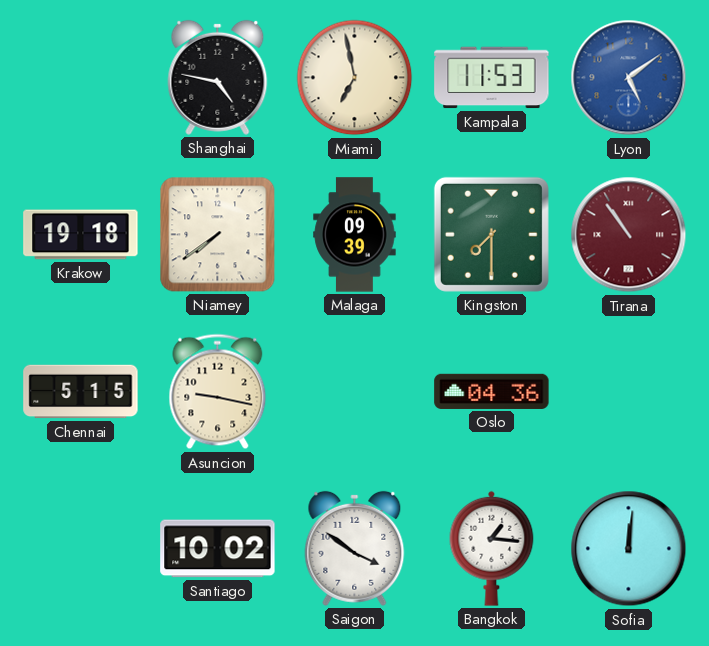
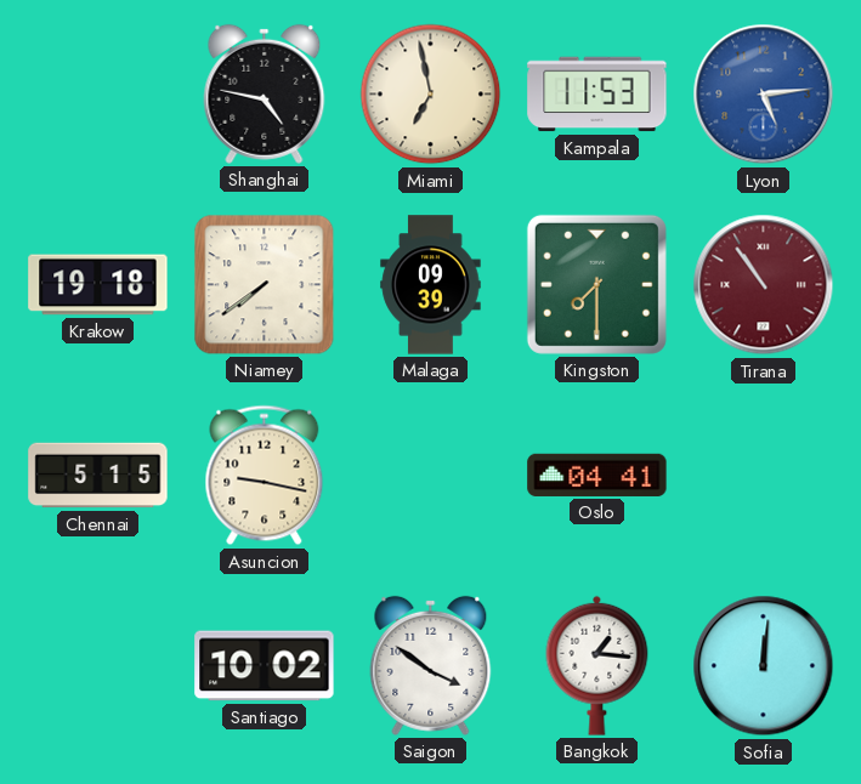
Lyon: 5:09 -> 5:14 (764, 95)
Oslo: 04:36 -> 04:41 (597, 475)
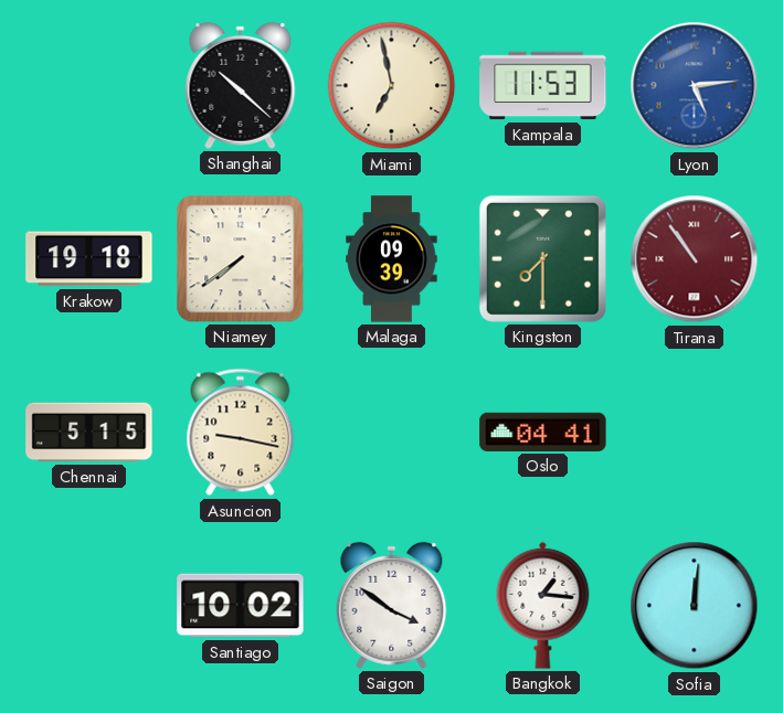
Shanghai: 4:47 -> 10:22 (241, 85)
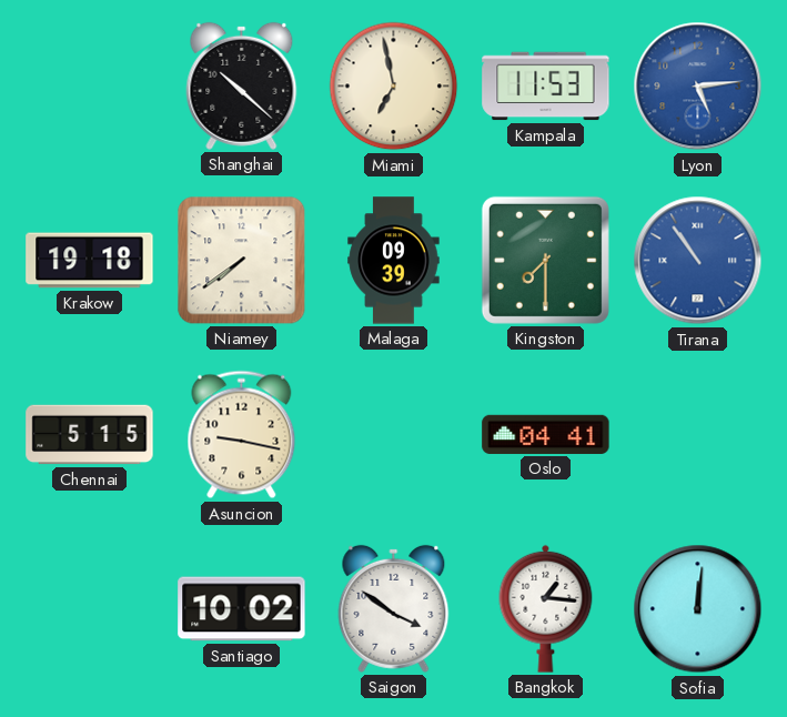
Tirana dial: burgundy -> blue (698, 261)
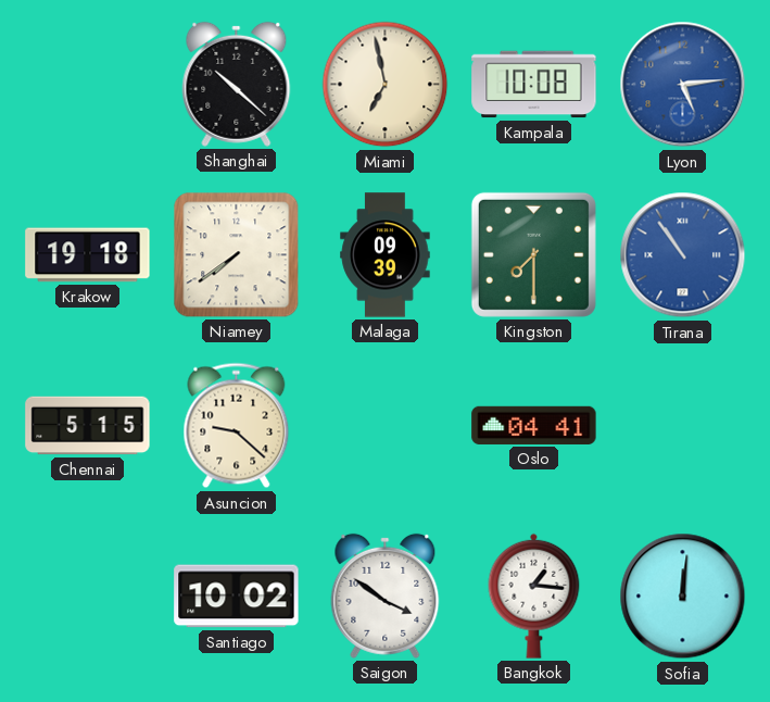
Kampala: 11:53 -> 10:08 (534, 85)
Asuncion: 9:17 -> 9:22 (237, 426)
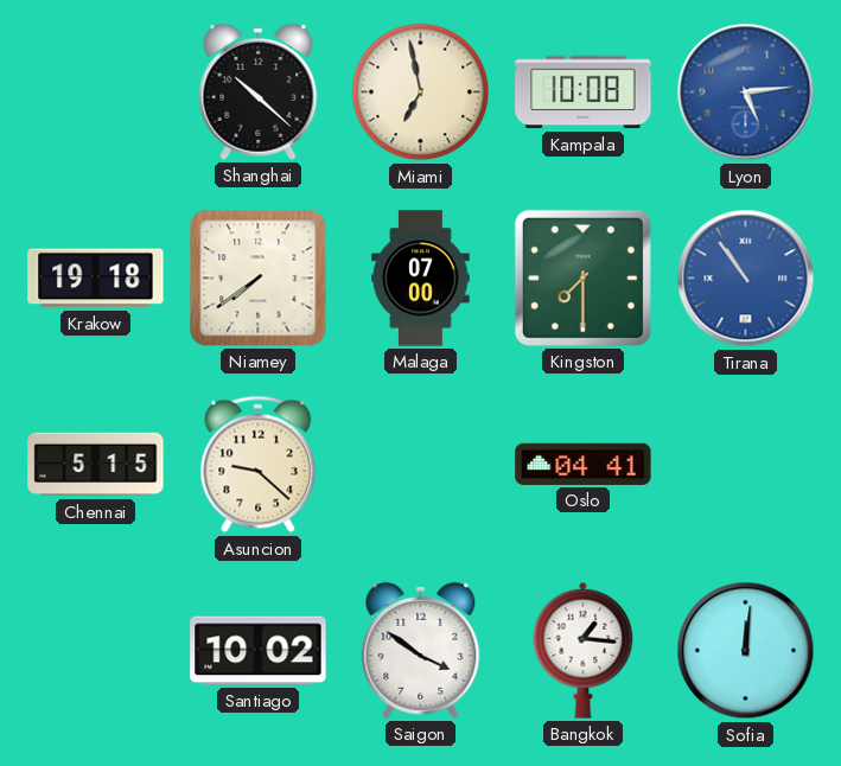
Malaga: 09:39 -> 07:00 (421, 279)
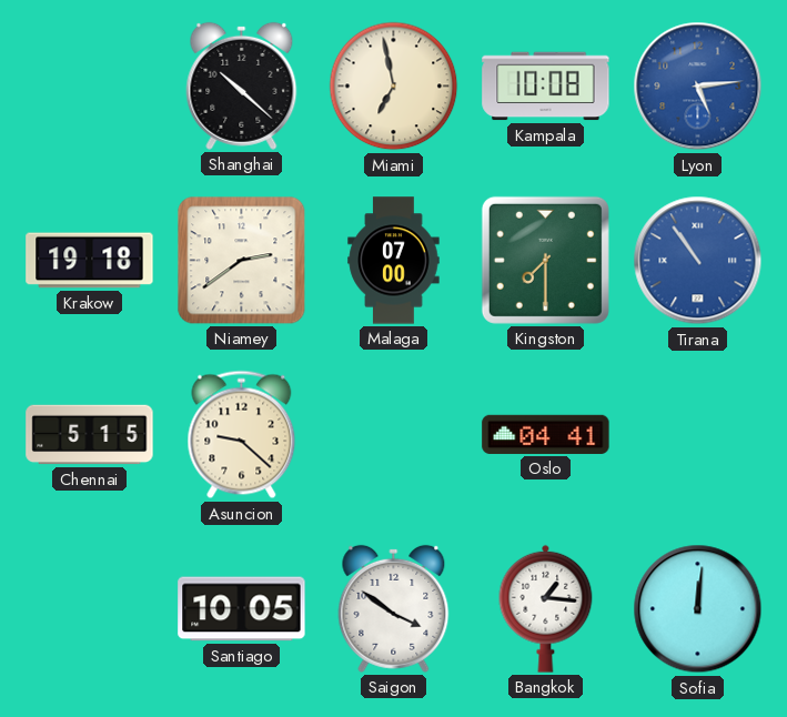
Niamey: 7:39 -> 2:39 (242, 261)
Santiago: 10:02 -> 10:05 (242, 609)
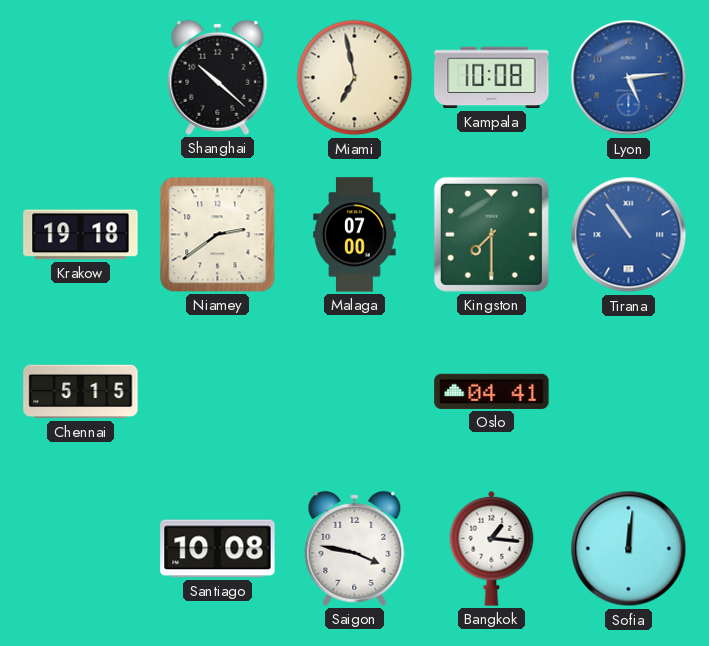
Asuncion: 9:22 -> none (242, 435)
Santiago: 10:05 -> 10:08 (218, 549)
Saigon: 3:51 -> 3:47 (355, 548)
